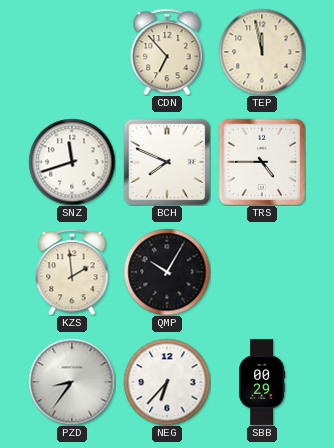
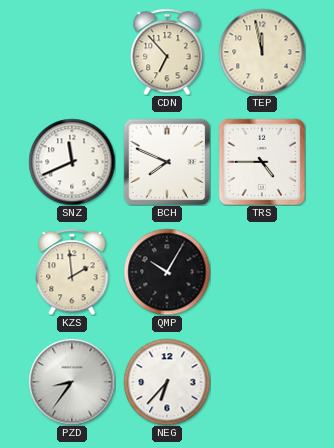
SNZ: 11:42 -> 11:41 (72, 162)
SBB: 00:29 -> none (262, 382)
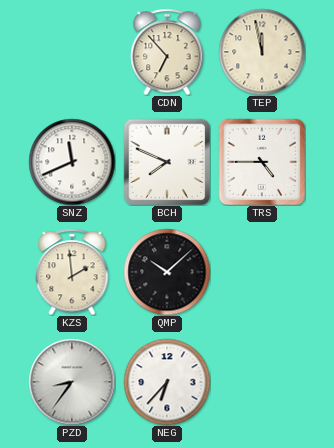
QMP: 10:05 -> 10:08 (167, 272)
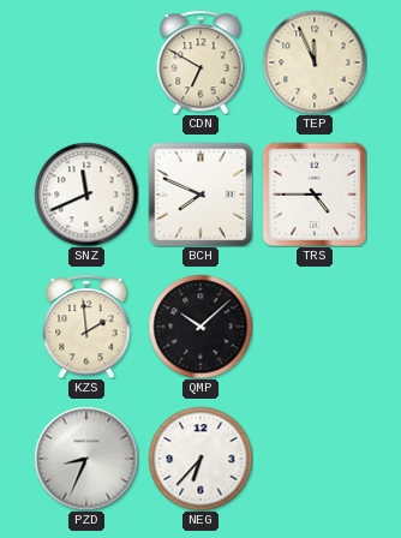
CDN: 6:53 -> 6:50 (200, 62)
TEP: 11:58 -> 11:56 (315, 62)
PZD: 8:36 -> 8:34 (86, 459)
